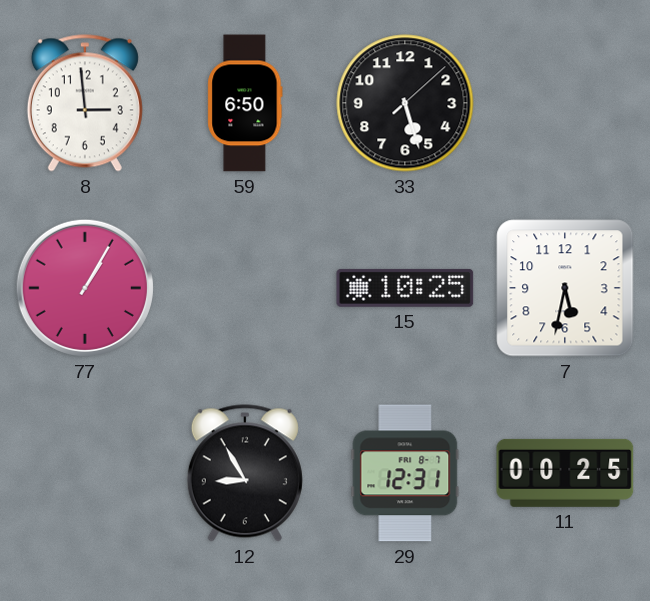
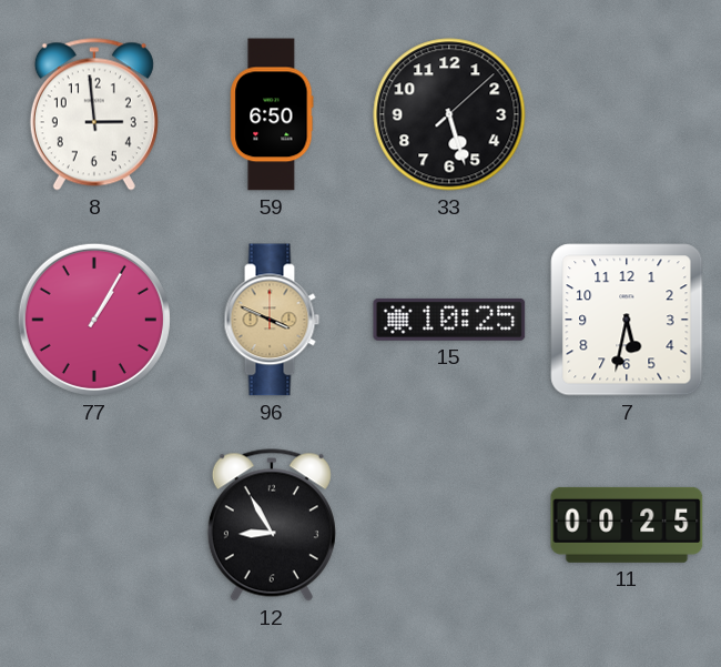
96: none -> 3:49 (272, 320)
29: 12:31 -> none (405, 473)
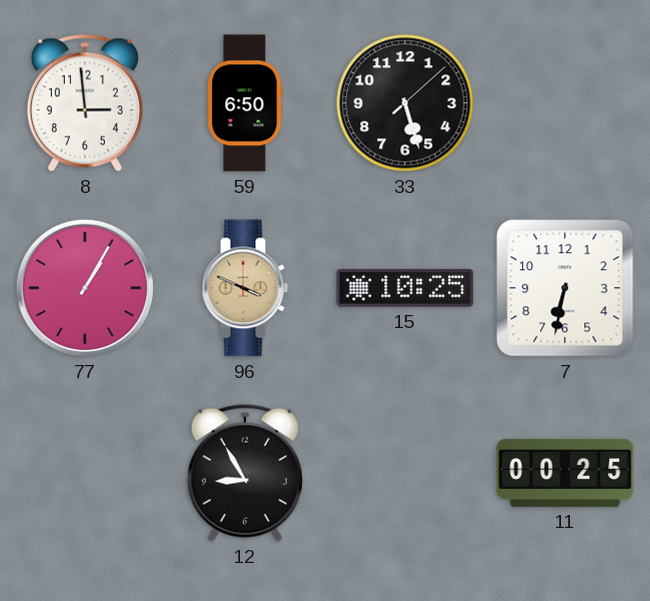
7: 5:32 -> 6:32 (565, 288)
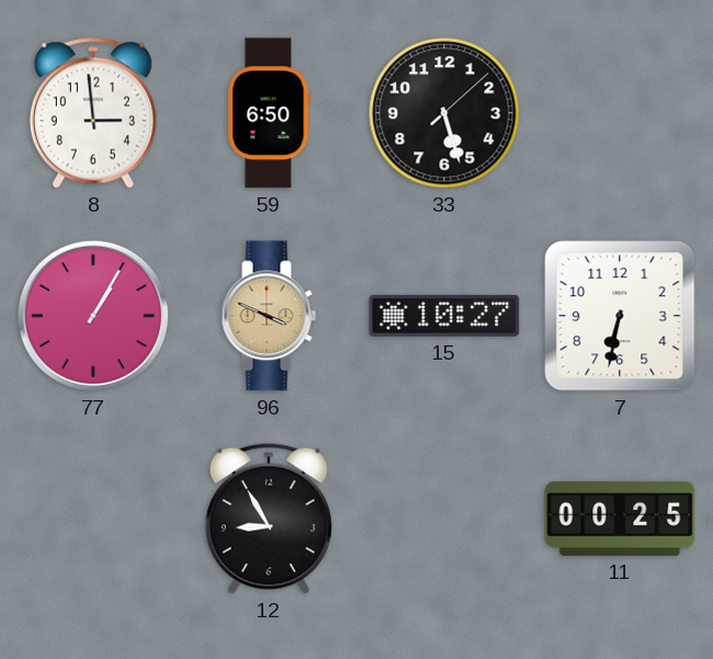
15: 10:25 -> 10:27 (444, 316)
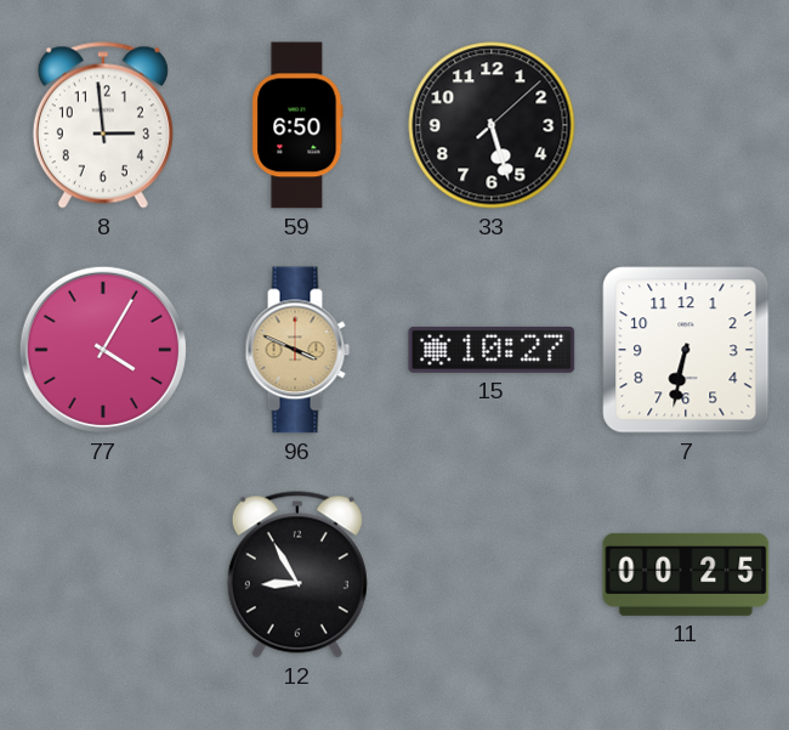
77: 1:05 -> 4:05 (103, 350)
